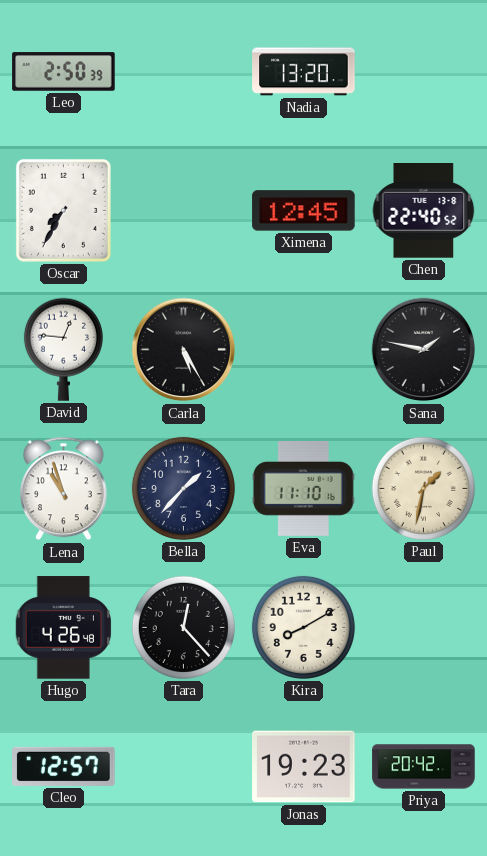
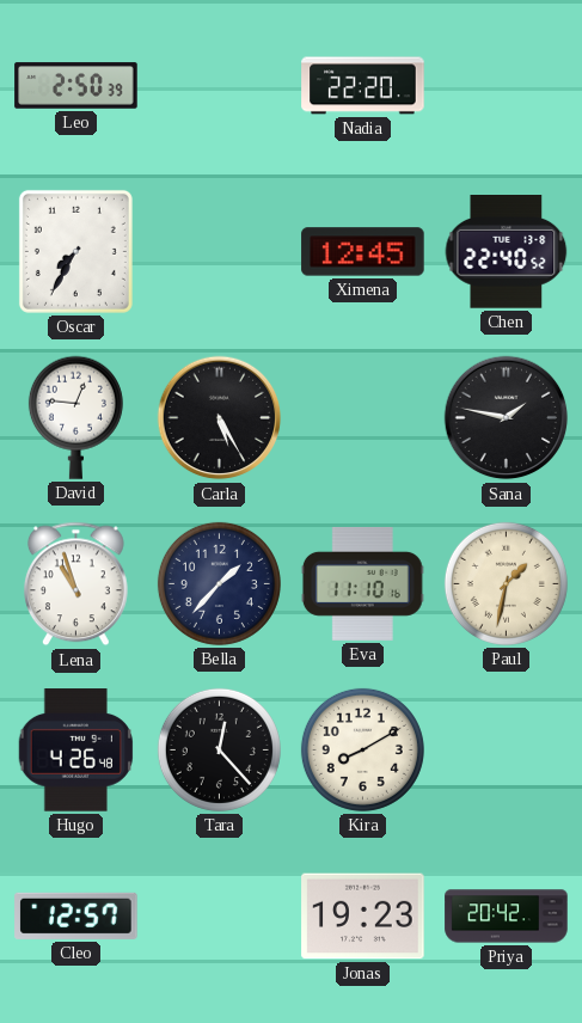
Nadia: 13:20 -> 22:20 (363, 86)
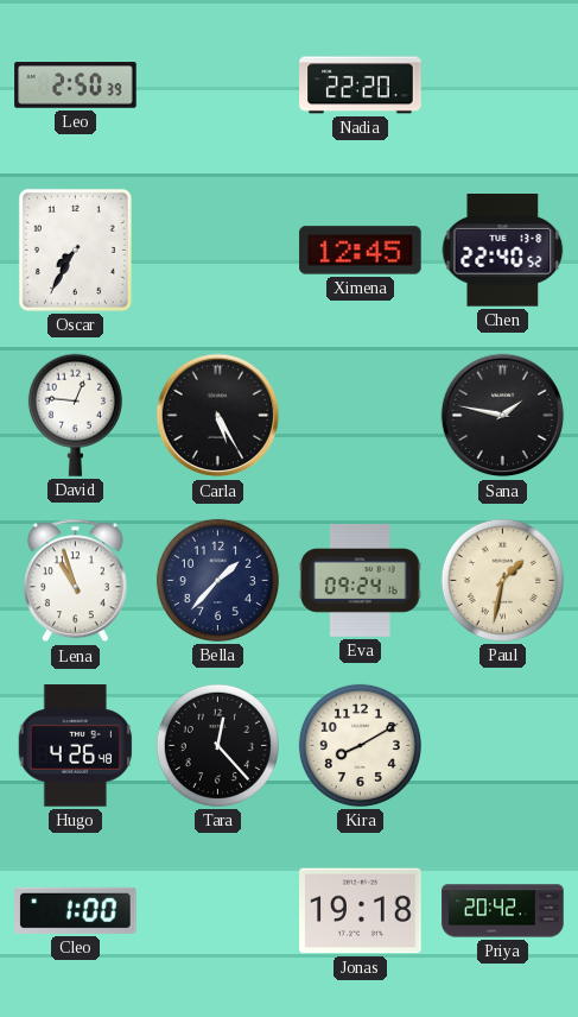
Eva: 11:10 -> 09:24 (360, 580)
Cleo: 12:57 -> 1:00 (76, 910)
Jonas: 19:23 -> 19:18 (361, 911)
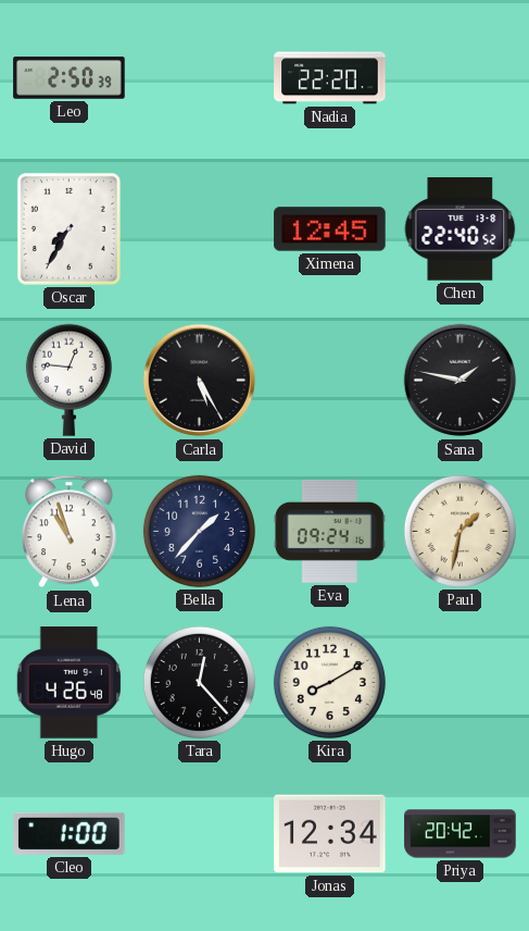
Jonas: 19:18 -> 12:34 (330, 834)
